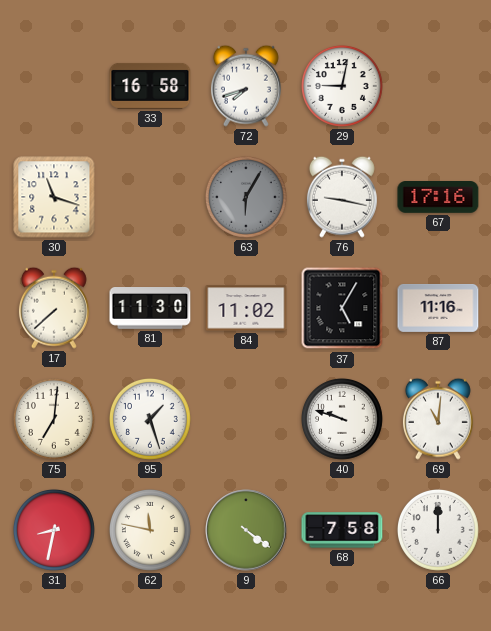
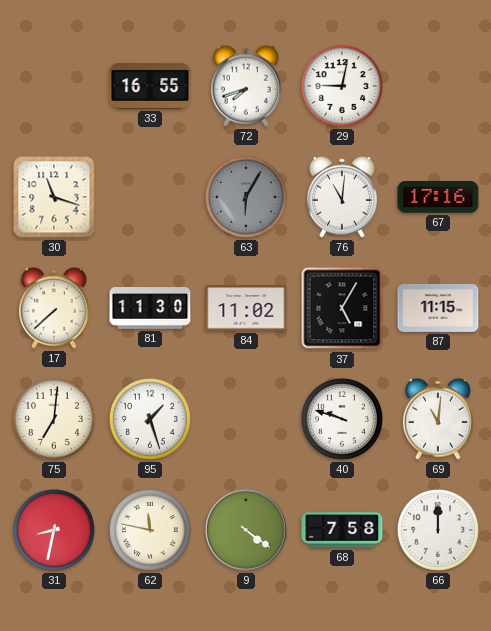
33: 16:58 -> 16:55 (150, 86)
76: 9:17 -> 11:01 (342, 197)
87: 11:16 -> 11:15 (438, 308)
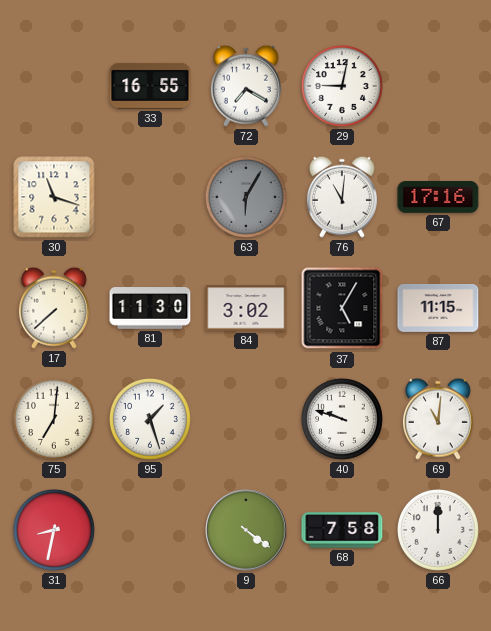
72: 7:42 -> 7:20 (246, 86)
84: 11:02 -> 3:02 (246, 308)
62: 11:47 -> none (150, 530)
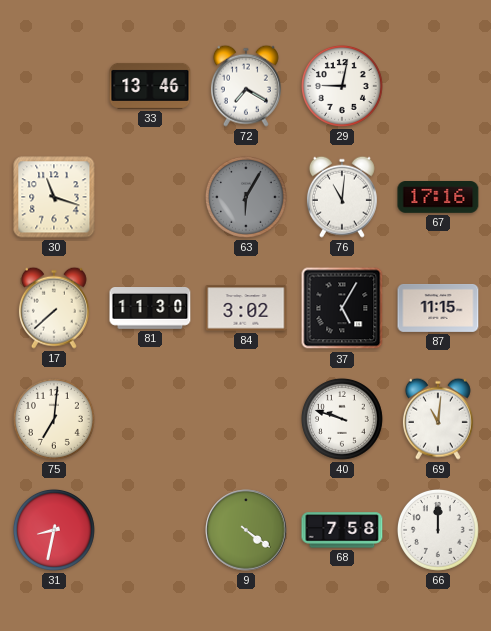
33: 16:55 -> 13:46 (150, 86)
95: 1:27 -> none (150, 419)
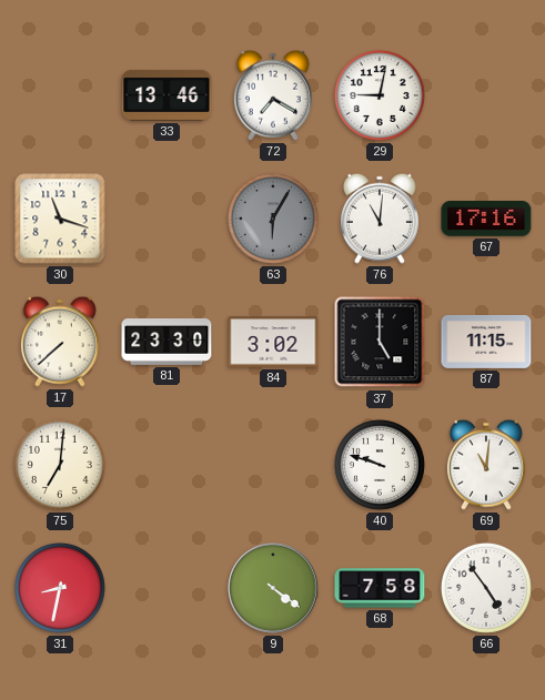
81: 11:30 -> 23:30 (166, 343)
37: 5:05 -> 5:00 (380, 342)
66: 12:00 -> 4:54 (486, 588)
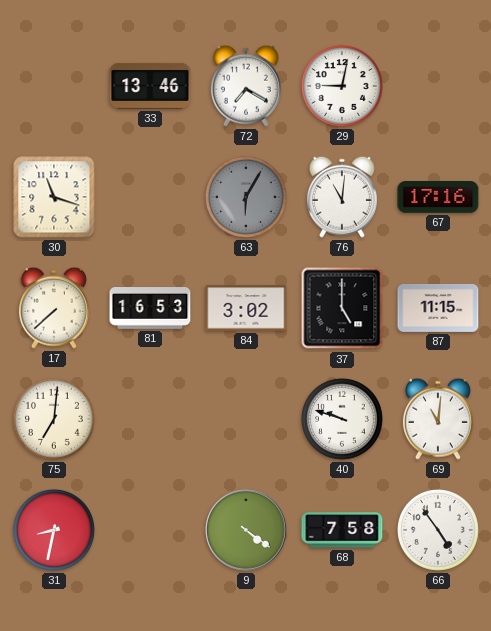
81: 23:30 -> 16:53 (150, 309)
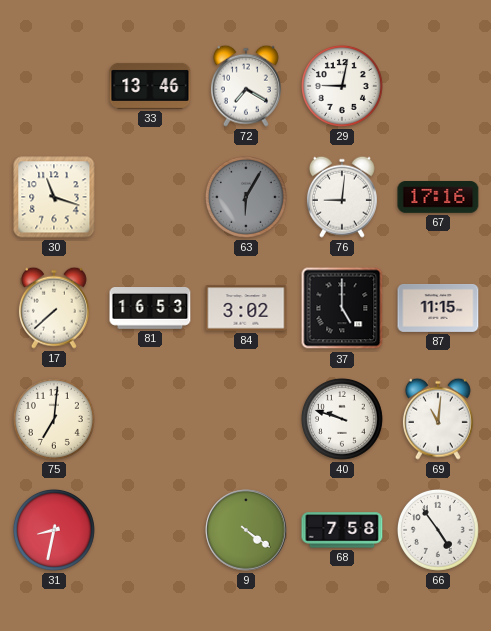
76: 11:01 -> 9:01 (342, 197)
